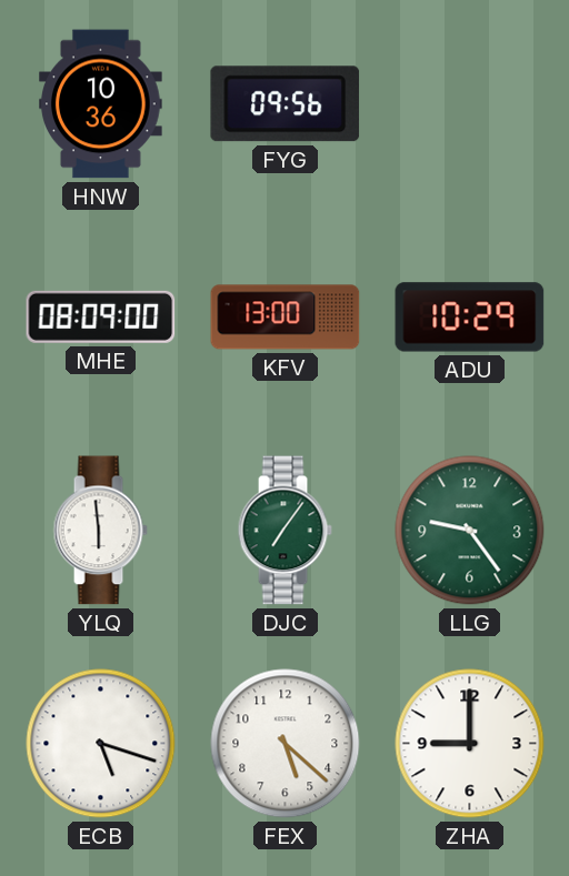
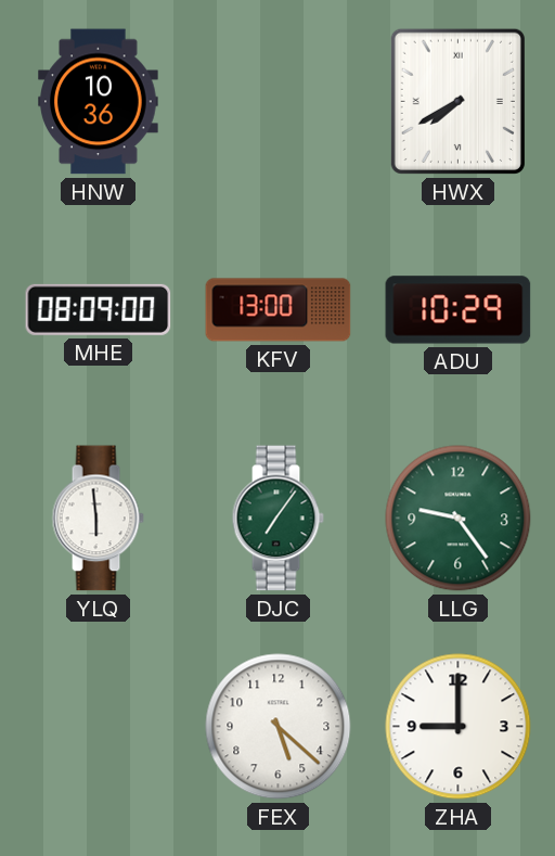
FYG: 09:56 -> none (286, 104)
HWX: none -> 7:40 (457, 101)
ECB: 5:18 -> none (101, 744)
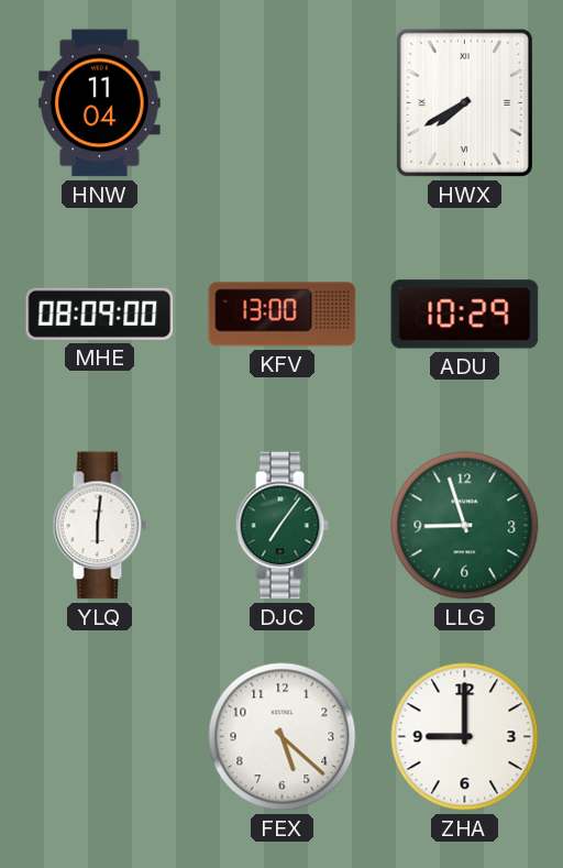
HNW: 10:36 -> 11:04 (100, 103)
YLQ: 5:59 -> 6:01 (99, 526)
LLG: 9:24 -> 8:57 (465, 526)
